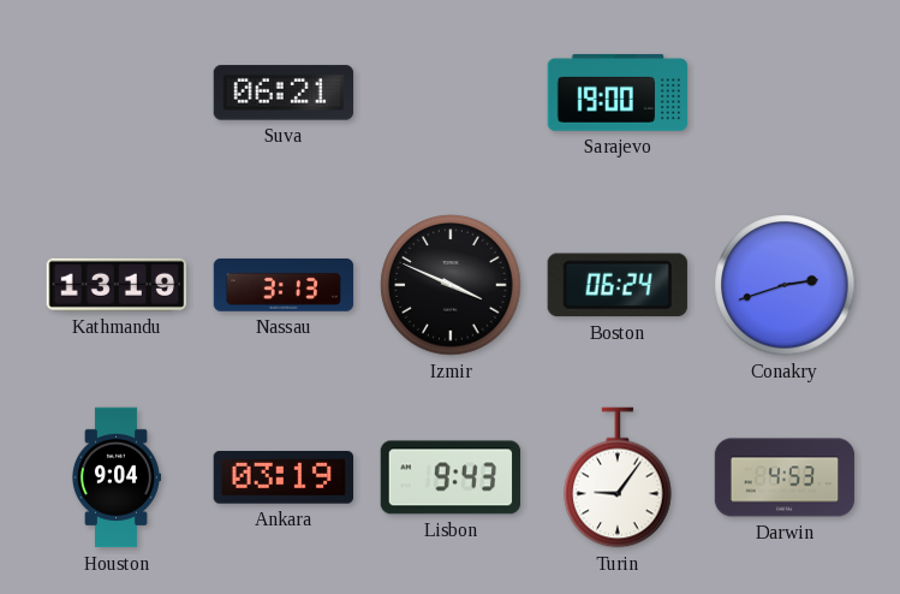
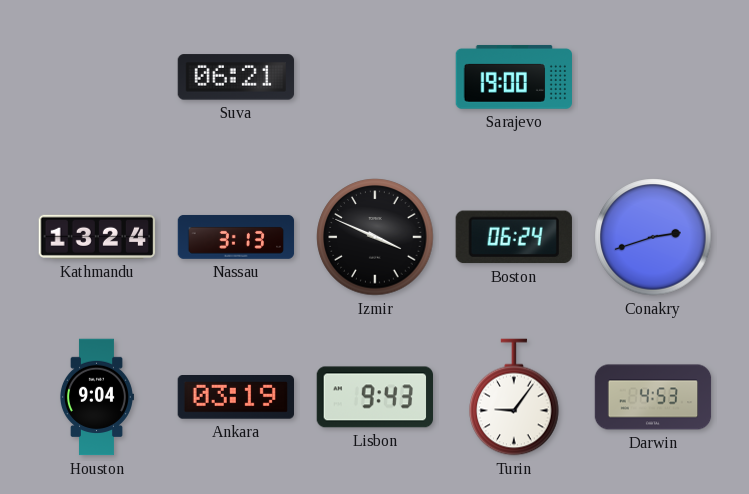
Kathmandu: 13:19 -> 13:24 (97, 237)
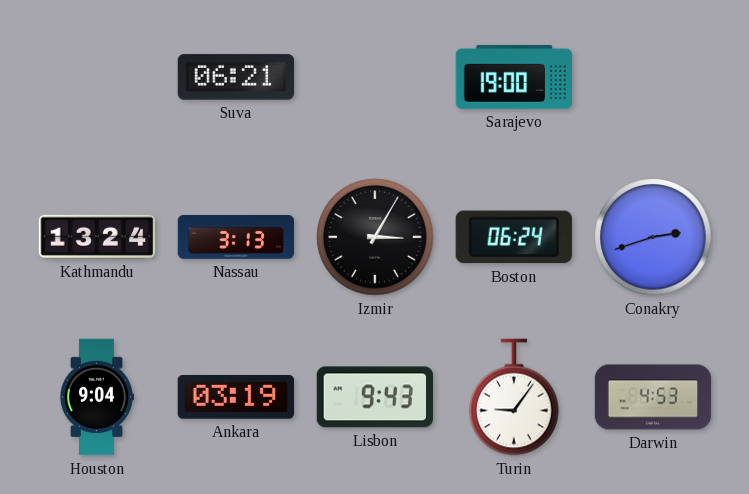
Izmir: 3:49 -> 3:05 (375, 237)
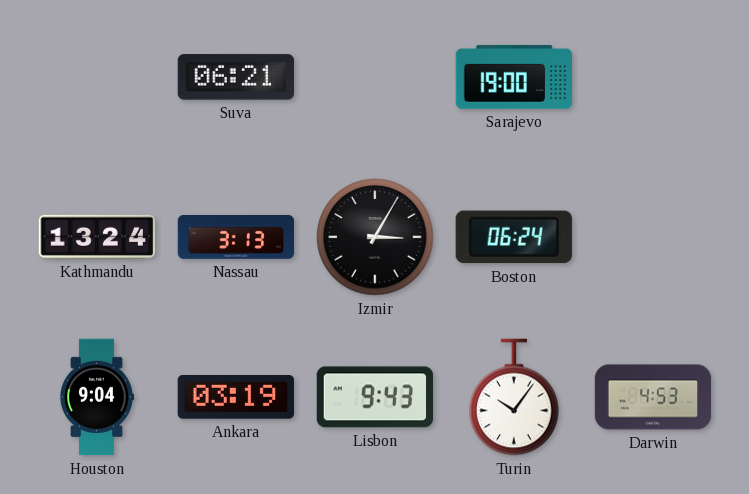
Conakry: 2:42 -> none (653, 237)
Turin: 9:06 -> 10:06 (514, 397)
